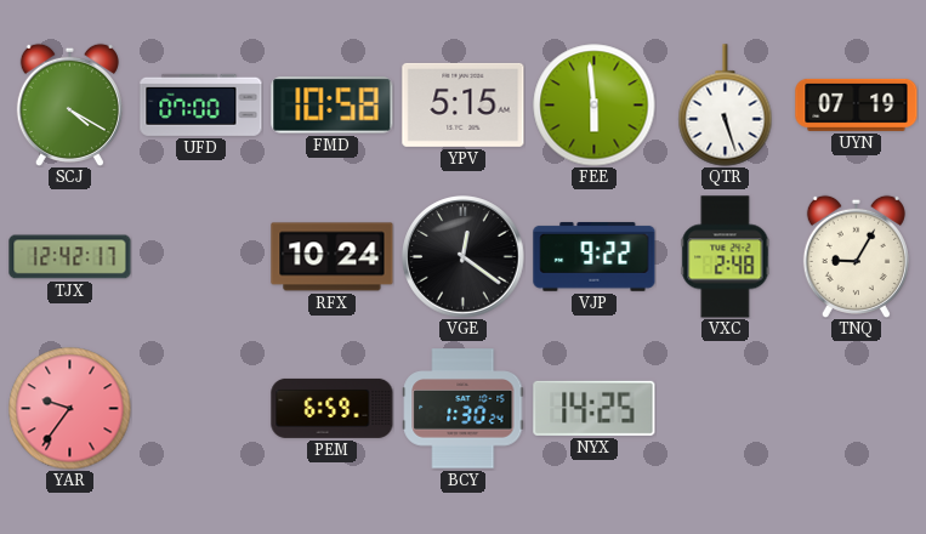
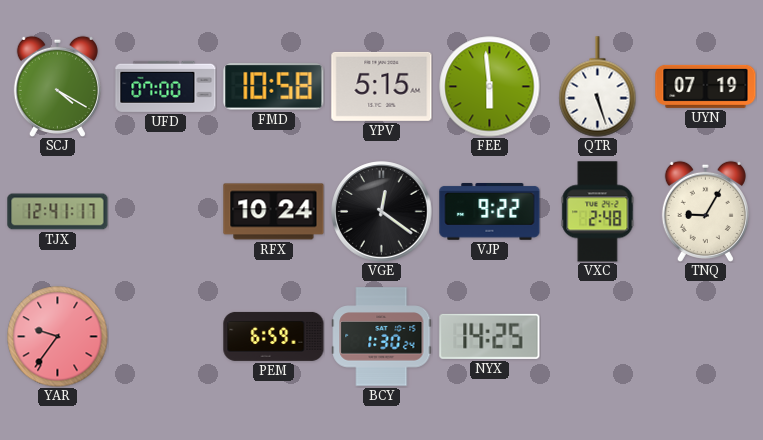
TJX: 12:42 -> 12:41 (58, 212)
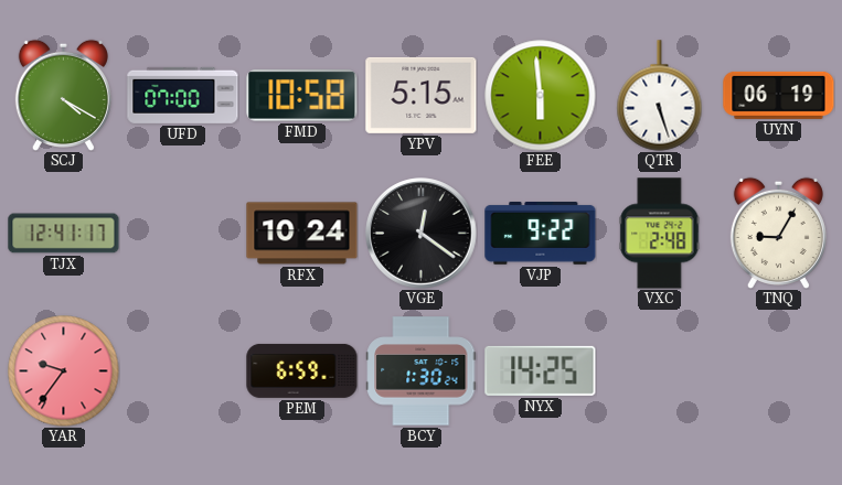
UYN: 07:19 -> 06:19 (779, 95)
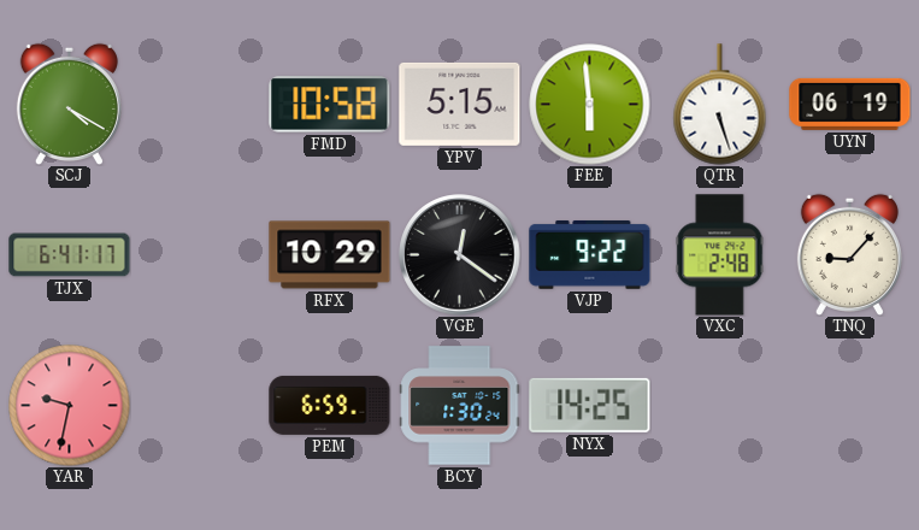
UFD: 07:00 -> none (183, 95)
TJX: 12:41 -> 6:41 (70, 255)
RFX: 10:24 -> 10:29 (330, 255)
TNQ: 9:05 -> 9:07 (849, 254)
YAR: 9:36 -> 9:32 (70, 406)
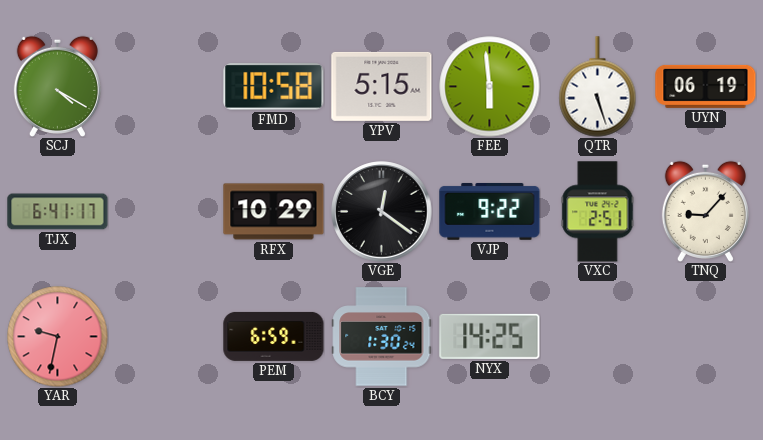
VXC: 2:48 -> 2:51 (598, 212)
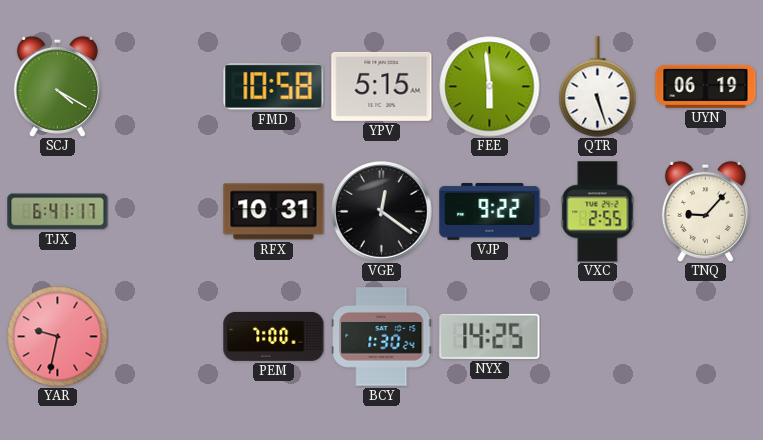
RFX: 10:29 -> 10:31 (274, 212)
VXC: 2:51 -> 2:55 (598, 212)
PEM: 6:59 -> 7:00 (274, 336)
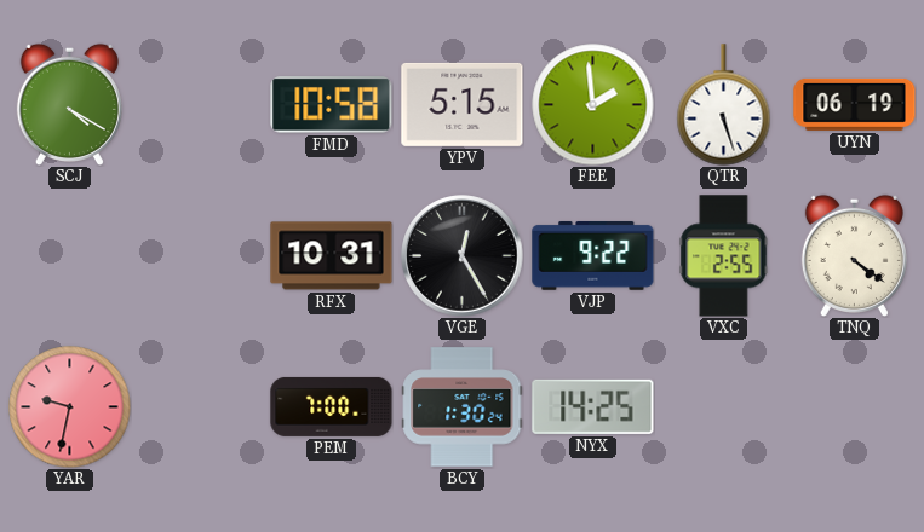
FEE: 5:59 -> 1:59 (593, 105)
TJX: 6:41 -> none (58, 212)
VGE: 12:21 -> 12:25 (463, 256)
TNQ: 9:07 -> 4:21 (854, 255)
